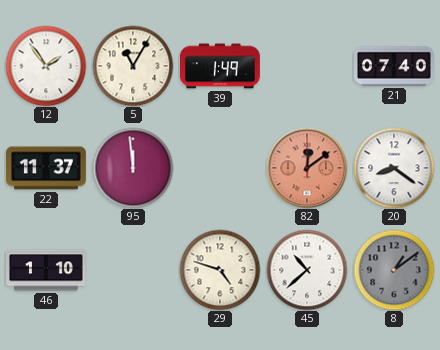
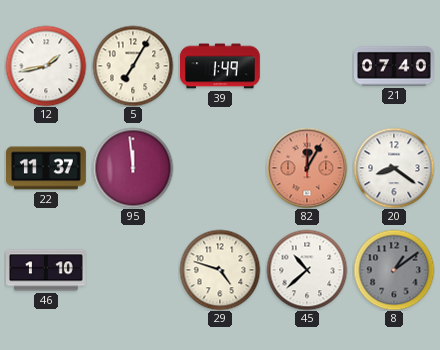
12: 1:54 -> 1:43 (46, 66)
5: 11:05 -> 7:05 (133, 66)
82: 12:09 -> 12:05 (307, 168)
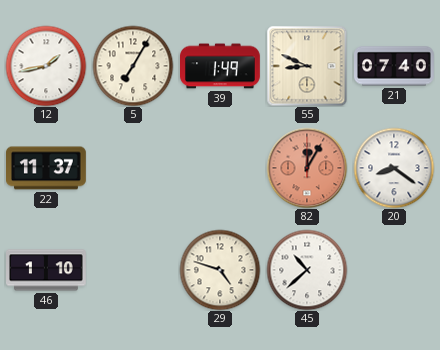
55: none -> 8:49 (307, 66)
95: 11:59 -> none (133, 168)
8: 1:09 -> none (394, 270)
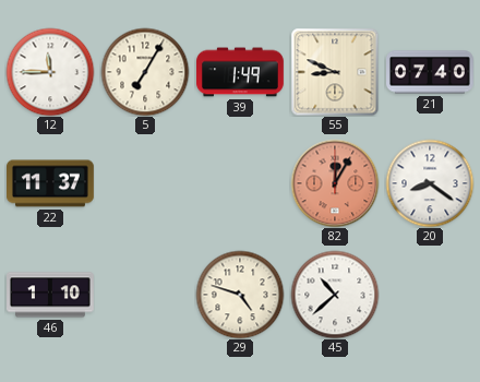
12: 1:43 -> 11:45 (50, 72)
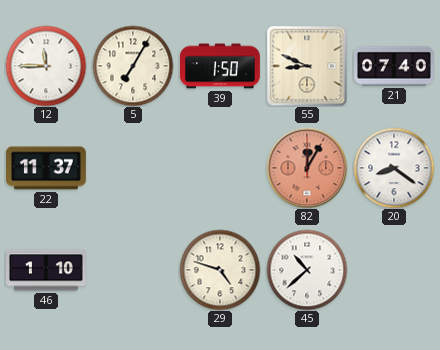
39: 1:49 -> 1:50 (221, 66)
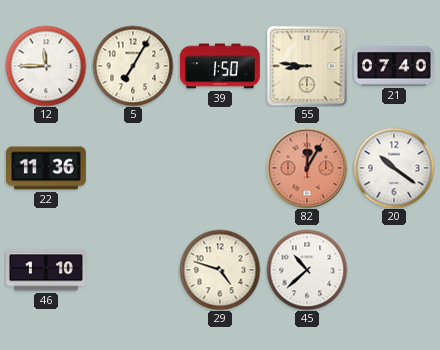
55: 8:49 -> 8:46 (307, 66)
22: 11:37 -> 11:36 (47, 168)
20: 8:21 -> 10:21 (394, 168)
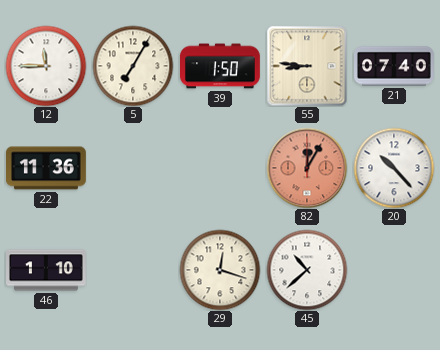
20: 10:21 -> 10:23 (394, 168)
29: 4:48 -> 12:18 (220, 270)
